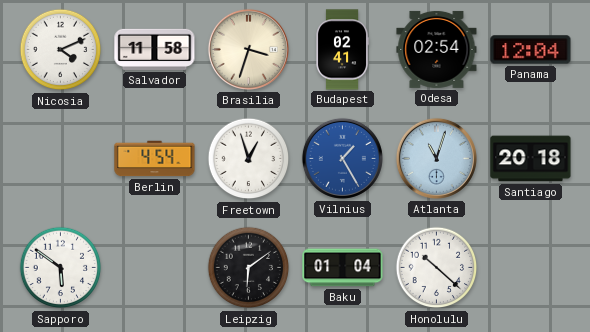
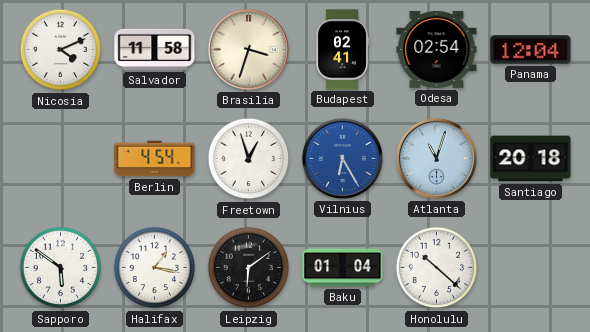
Vilnius: 1:25 -> 6:25 (342, 158)
Halifax: none -> 1:17 (155, 268)
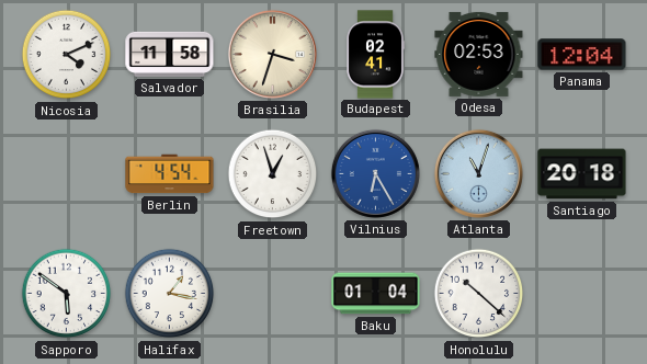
Odesa: 02:54 -> 02:53 (479, 54)
Leipzig: 6:09 -> none (249, 268)
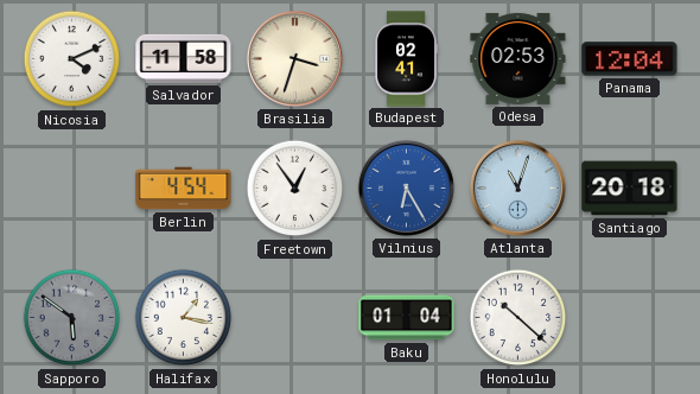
Freetown: 12:57 -> 12:54 (295, 189)
Sapporo dial: white -> grey (72, 318)
